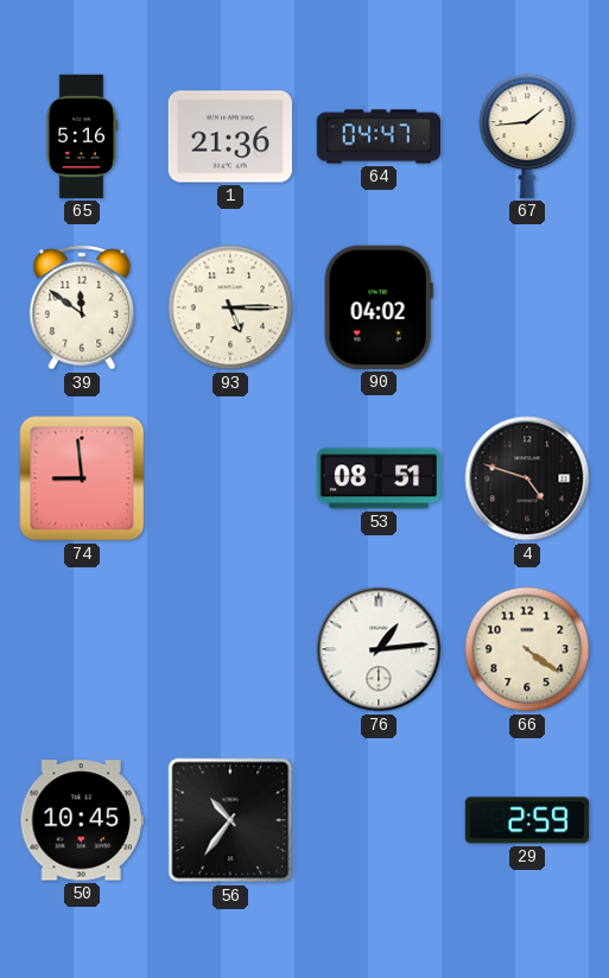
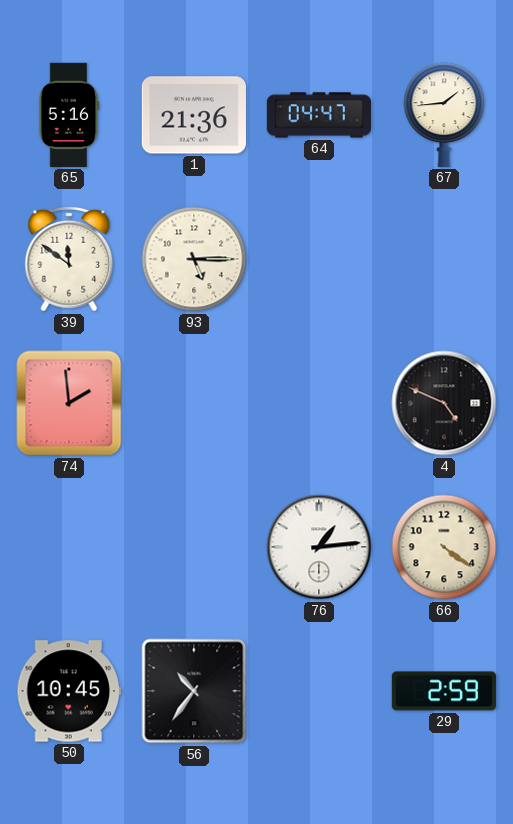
90: 04:02 -> none (379, 307)
74: 8:59 -> 1:59 (69, 403)
53: 08:51 -> none (379, 478)
4: 4:48 -> 4:49 (444, 403)
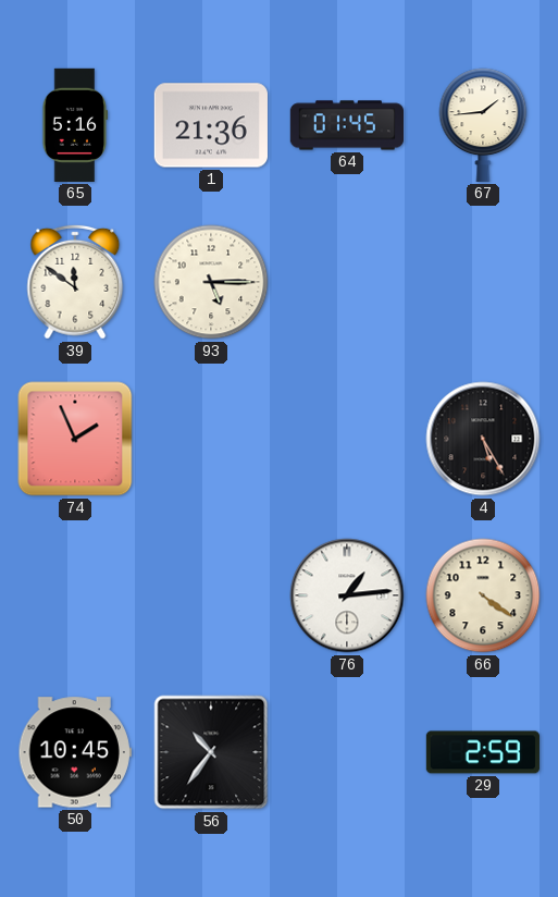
64: 04:47 -> 01:45 (346, 125)
74: 1:59 -> 1:56 (75, 439)
4: 4:49 -> 5:25 (483, 439)
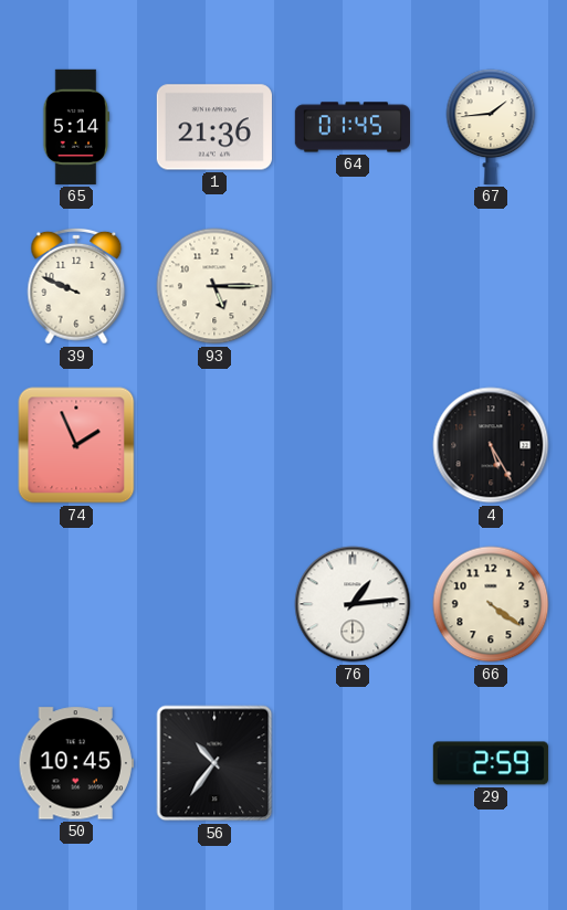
65: 5:16 -> 5:14 (76, 127)
39: 11:51 -> 9:49 (76, 286)
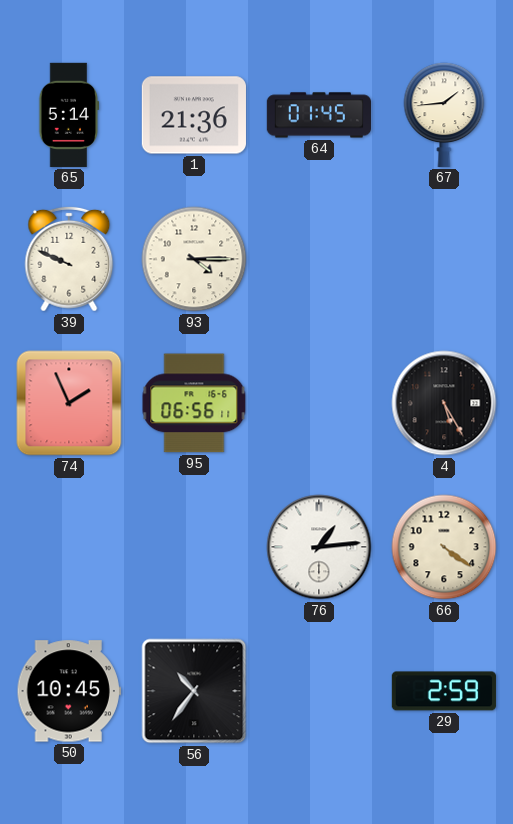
93: 5:15 -> 4:15 (194, 259)
95: none -> 06:56 (194, 403)
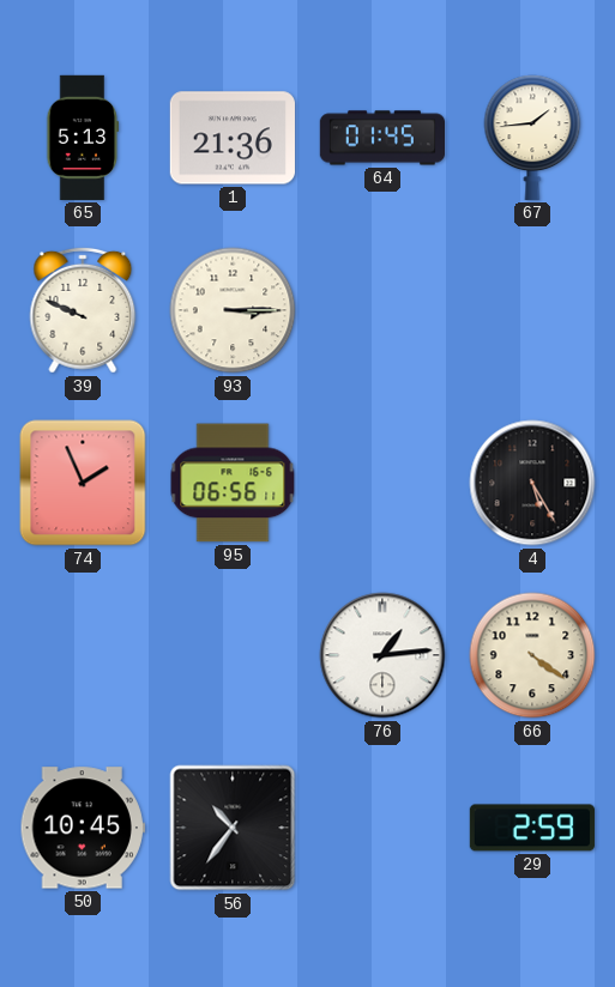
65: 5:14 -> 5:13 (83, 138)
93: 4:15 -> 3:15 (233, 310)
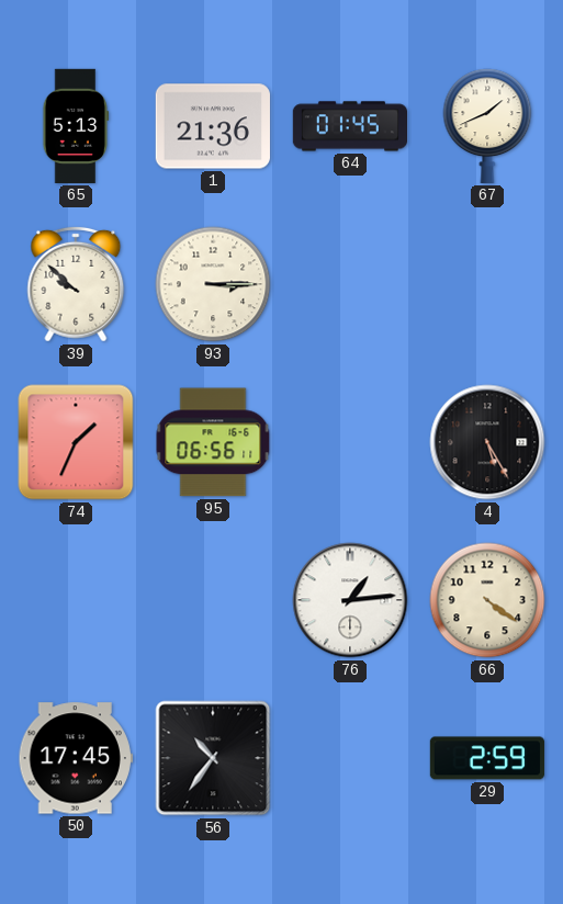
67: 1:44 -> 1:41 (487, 126)
39: 9:49 -> 9:52 (76, 284)
74: 1:56 -> 1:34 (76, 442)
50: 10:45 -> 17:45 (76, 758)
